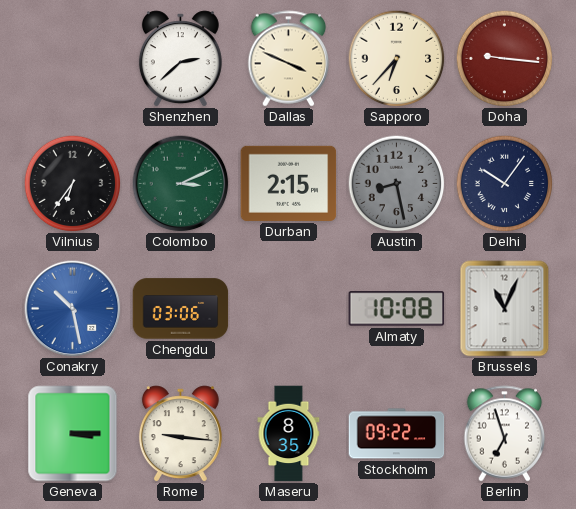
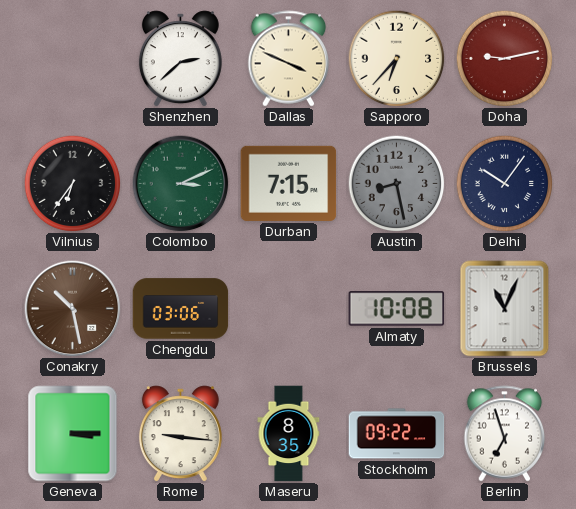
Doha: 9:16 -> 9:13 (504, 58)
Durban: 2:15 -> 7:15 (289, 183)
Conakry dial: blue -> brown (73, 309)
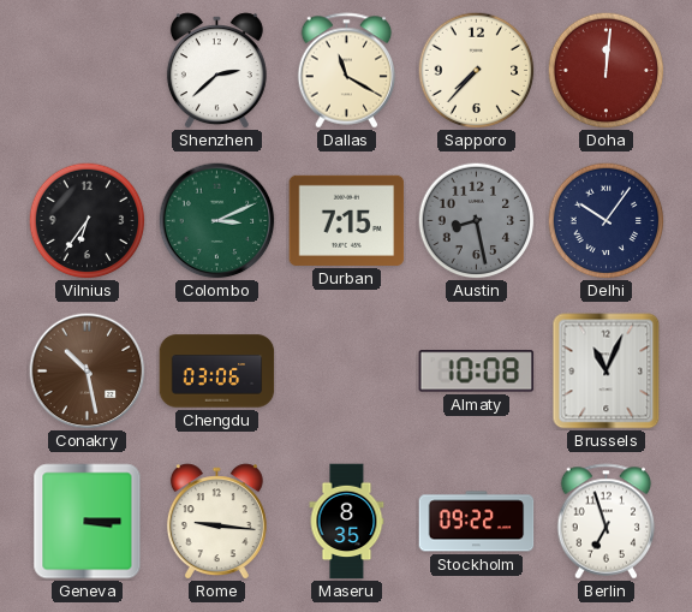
Dallas: 3:49 -> 11:20 (347, 71)
Sapporo: 6:37 -> 7:37 (476, 70)
Doha: 9:13 -> 12:01 (605, 70)
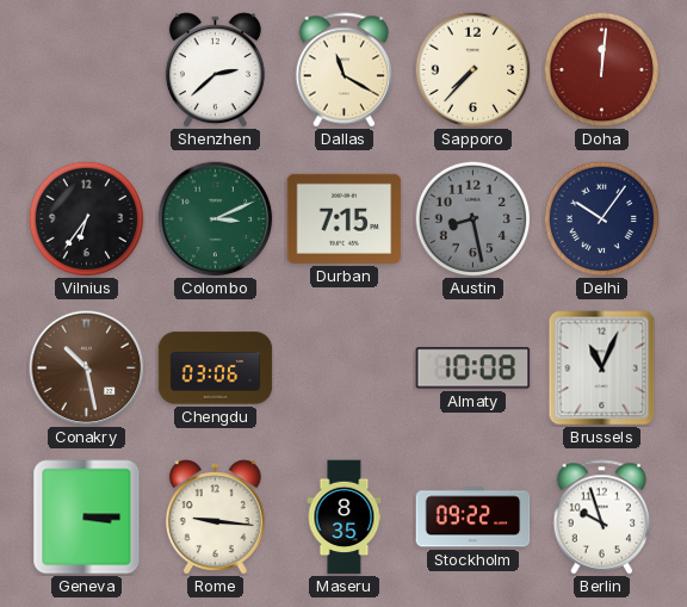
Berlin: 6:57 -> 9:57 (602, 518)
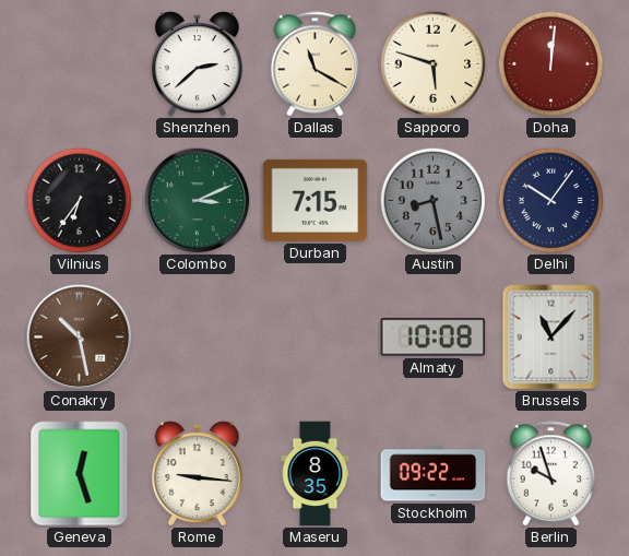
Sapporo: 7:37 -> 5:48 (432, 63)
Chengdu: 03:06 -> none (216, 368)
Brussels: 11:04 -> 11:07 (551, 338)
Geneva: 3:15 -> 12:27 (80, 474)
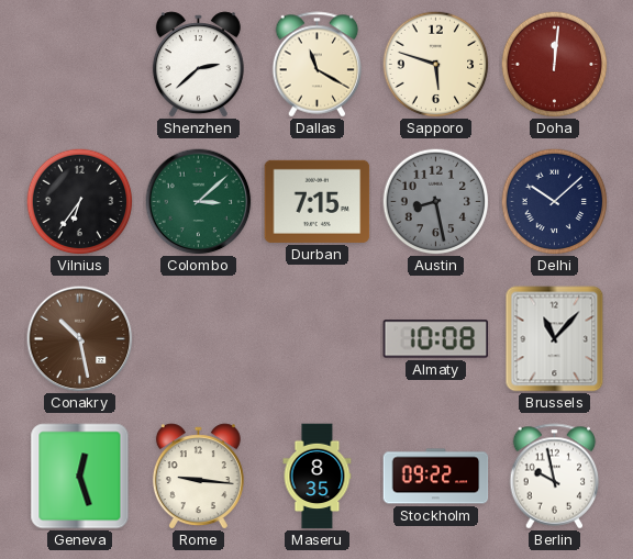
Colombo: 3:11 -> 3:08 (199, 202)
Delhi: 10:06 -> 10:08 (554, 201)
Berlin: 9:57 -> 9:58 (555, 477)
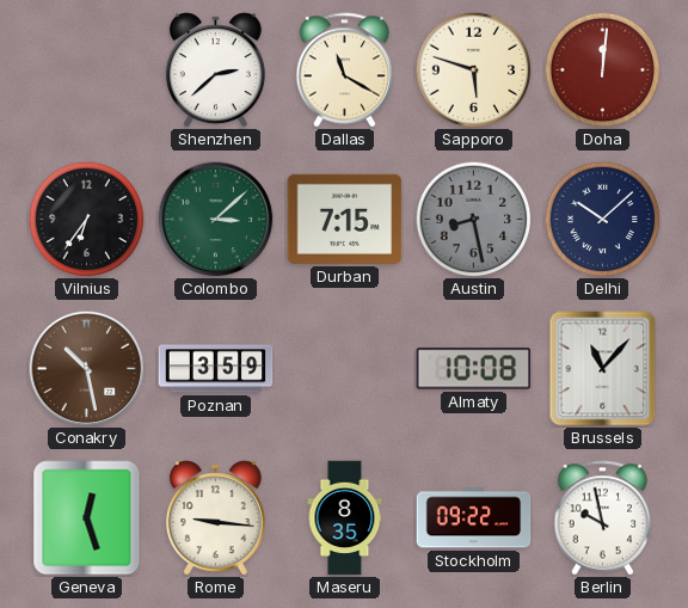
Poznan: none -> 3:59 (216, 369)
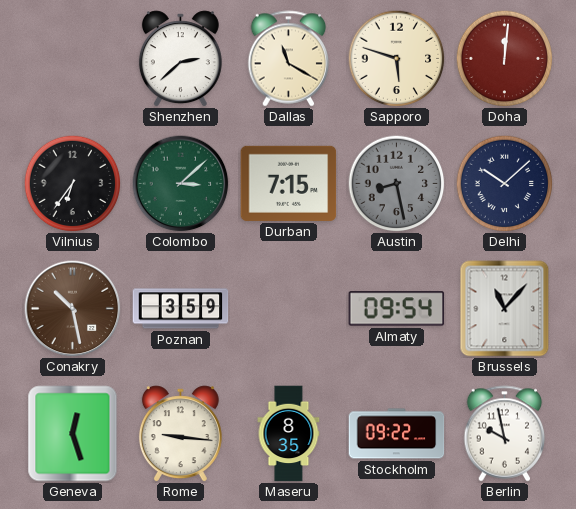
Almaty: 10:08 -> 09:54 (397, 309)
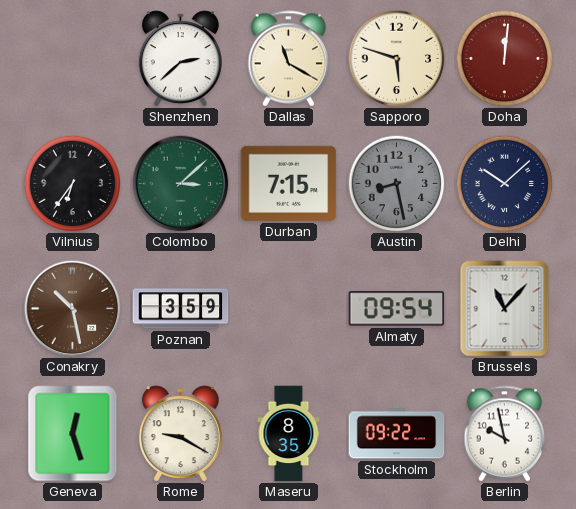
Rome: 9:16 -> 9:20 (180, 434)
